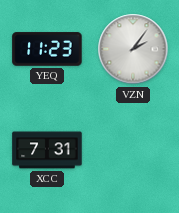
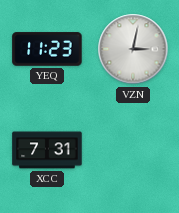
VZN: 2:06 -> 3:02 (133, 49)
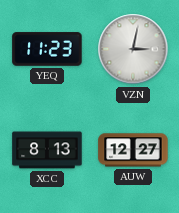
XCC: 7:31 -> 8:13 (47, 150)
AUW: none -> 12:27 (133, 150)
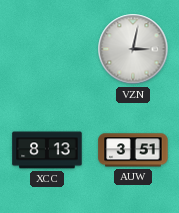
YEQ: 11:23 -> none (47, 49)
AUW: 12:27 -> 3:51 (133, 150)
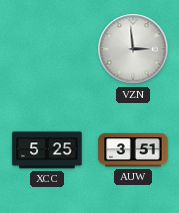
VZN: 3:02 -> 2:59 (133, 49)
XCC: 8:13 -> 5:25 (47, 150)
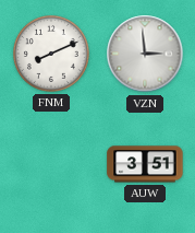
FNM: none -> 8:11 (51, 54)
XCC: 5:25 -> none (47, 150)
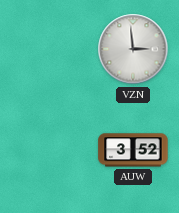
FNM: 8:11 -> none (51, 54)
AUW: 3:51 -> 3:52 (133, 150)
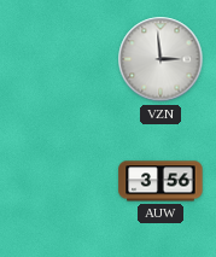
AUW: 3:52 -> 3:56 (160, 181)
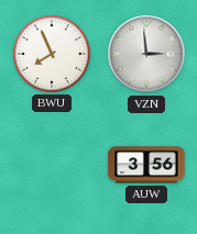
BWU: none -> 7:56 (52, 54)
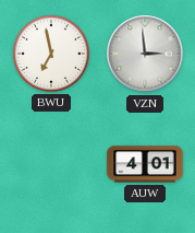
BWU: 7:56 -> 6:58 (51, 54)
AUW: 3:56 -> 4:01 (145, 164)
